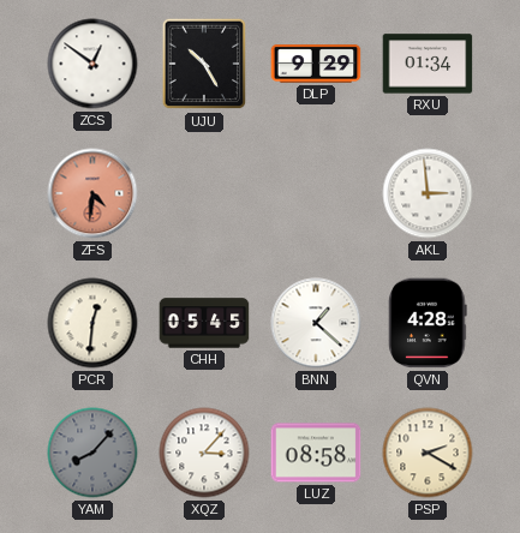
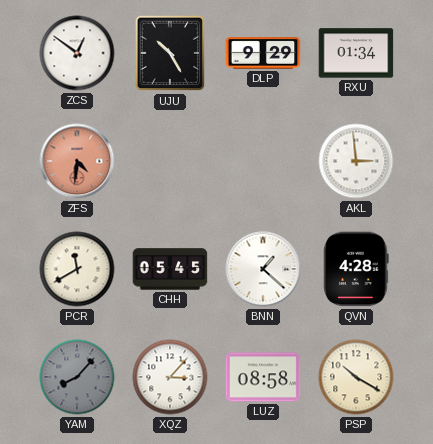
PCR: 12:31 -> 11:40 (77, 269)
PSP: 2:20 -> 10:20 (356, 377)
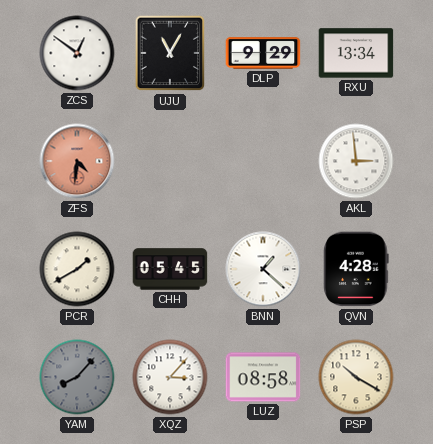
UJU: 10:25 -> 11:05 (170, 53)
RXU: 01:34 -> 13:34 (356, 53)
PCR: 11:40 -> 1:40 (77, 269)
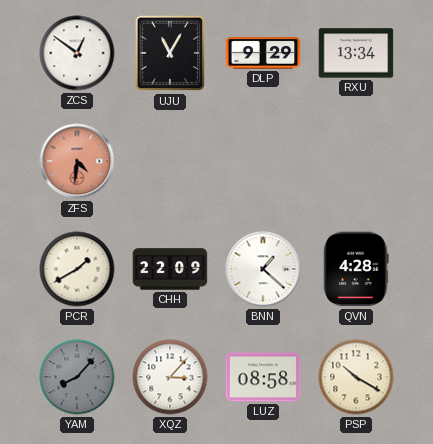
AKL: 2:59 -> none (356, 161)
CHH: 05:45 -> 22:09 (170, 269)
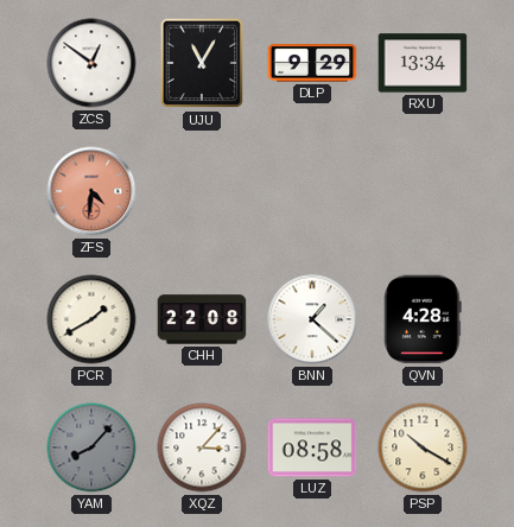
CHH: 22:09 -> 22:08 (202, 319)
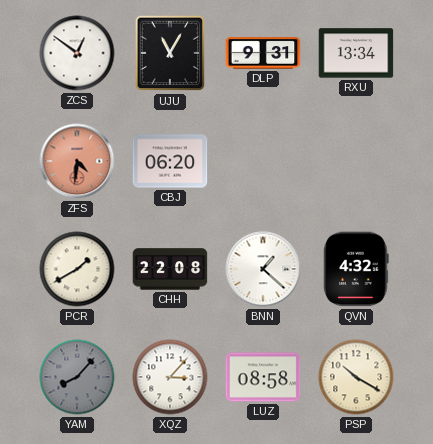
DLP: 9:29 -> 9:31 (263, 53)
CBJ: none -> 06:20 (170, 161)
QVN: 4:28 -> 4:32 (356, 269)
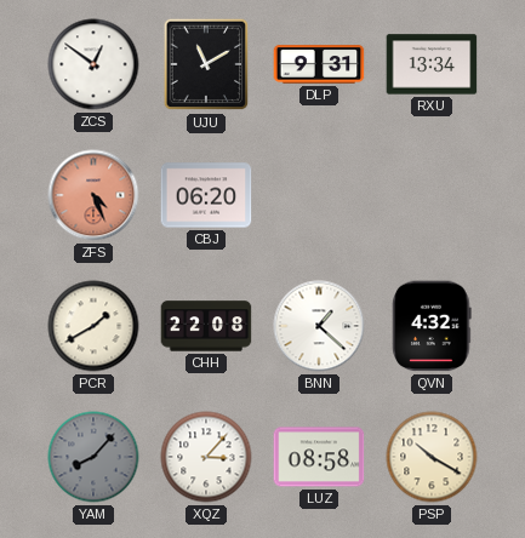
UJU: 11:05 -> 11:10 (206, 64)
ZFS: 4:31 -> 4:26 (93, 195)
